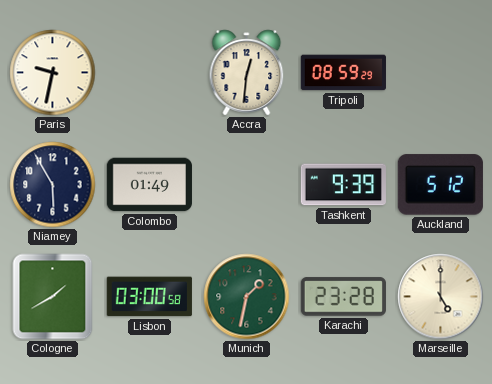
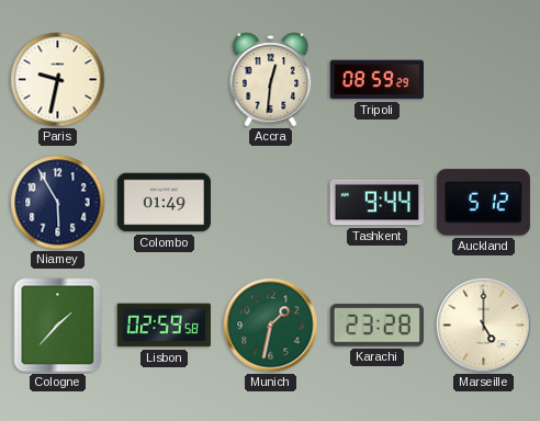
Tashkent: 9:39 -> 9:44 (376, 203)
Cologne: 1:40 -> 1:37 (58, 326)
Lisbon: 03:00 -> 02:59 (164, 326)
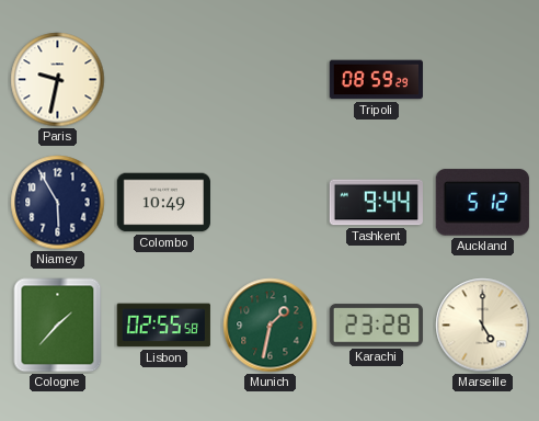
Accra: 12:31 -> none (271, 80)
Colombo: 01:49 -> 10:49 (163, 203)
Lisbon: 02:59 -> 02:55 (163, 326)
